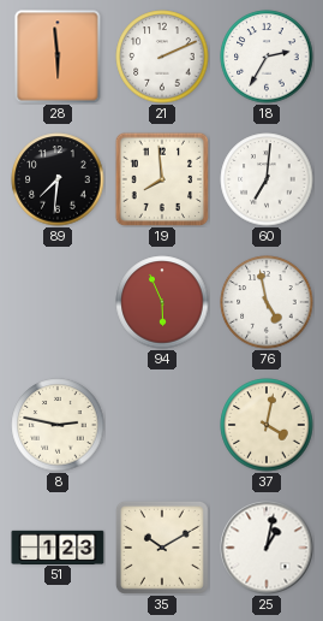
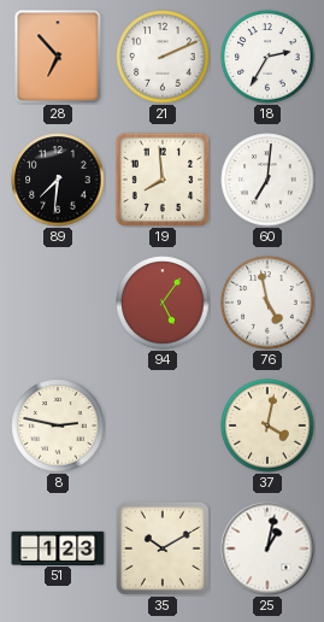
28: 5:59 -> 6:53 (58, 57)
94: 5:56 -> 5:06 (163, 303)
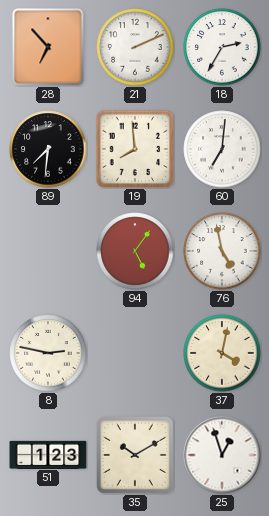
25: 1:02 -> 12:57 (222, 455)
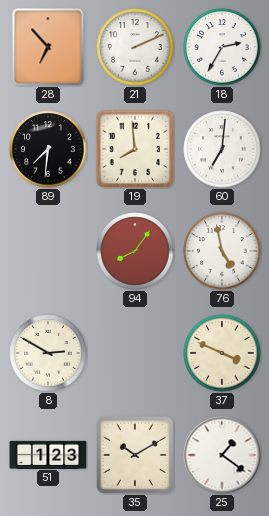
94: 5:06 -> 8:06 (135, 251)
8: 2:47 -> 2:50 (48, 353)
37: 4:02 -> 3:49 (222, 353)
25: 12:57 -> 1:21 (222, 455)
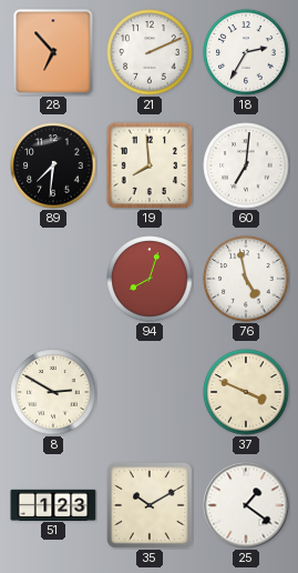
94: 8:06 -> 8:03 (150, 279)
